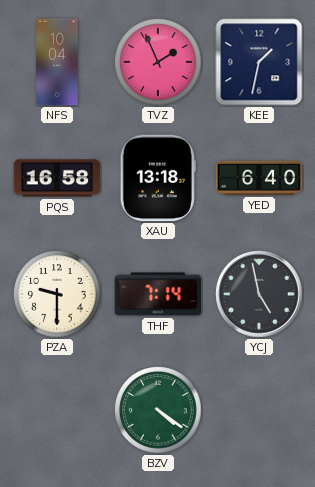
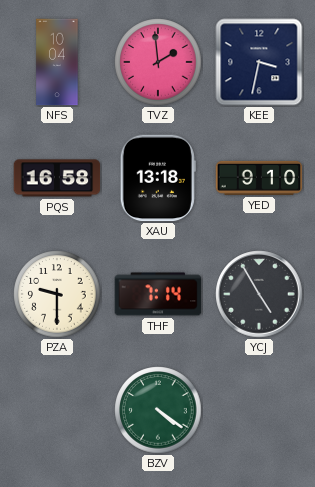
TVZ: 1:56 -> 1:59 (158, 62)
KEE: 1:32 -> 3:32 (259, 62)
YED: 6:40 -> 9:10 (259, 178)
YCJ: 4:58 -> 4:55 (259, 294)
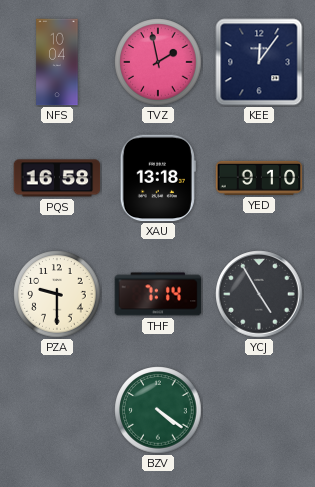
TVZ: 1:59 -> 1:58 (158, 62)
KEE: 3:32 -> 12:06 (259, 62)
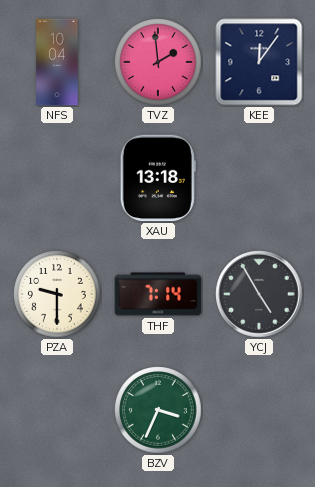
TVZ: 1:58 -> 1:59 (158, 62)
PQS: 16:58 -> none (57, 178)
YED: 9:10 -> none (259, 178)
BZV: 4:21 -> 3:34 (158, 410)
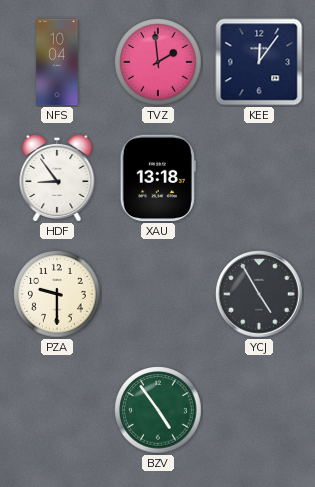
HDF: none -> 8:54 (57, 177)
THF: 7:14 -> none (158, 294)
BZV: 3:34 -> 4:54 (158, 410)
